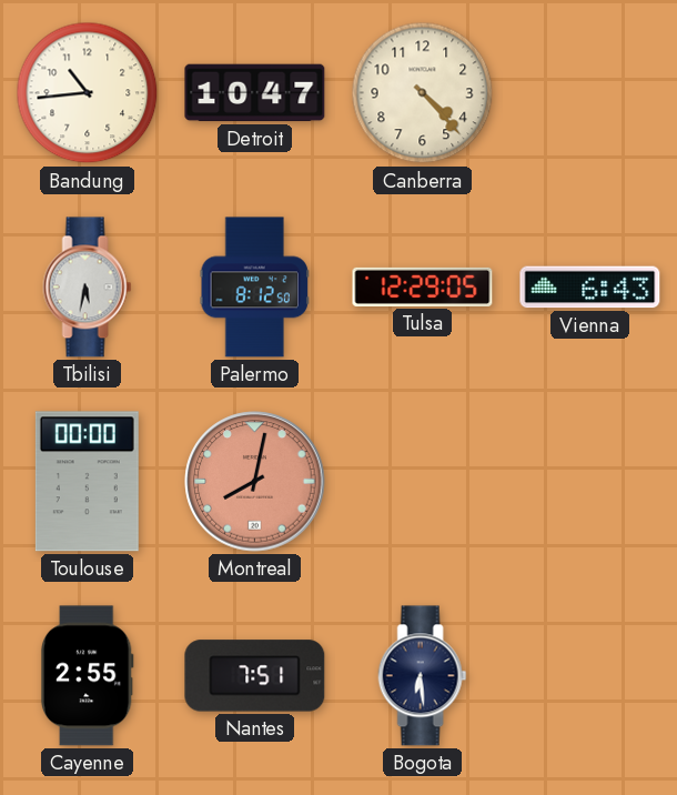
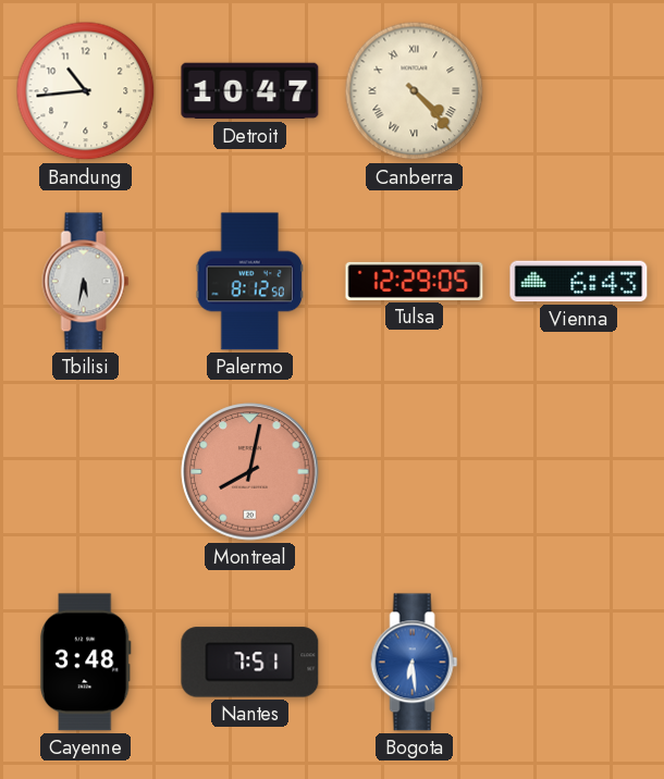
Canberra numerals: Arabic -> Roman (415, 91)
Toulouse: 00:00 -> none (87, 482)
Cayenne: 2:55 -> 3:48 (85, 663)
Bogota dial: navy -> blue (415, 663)
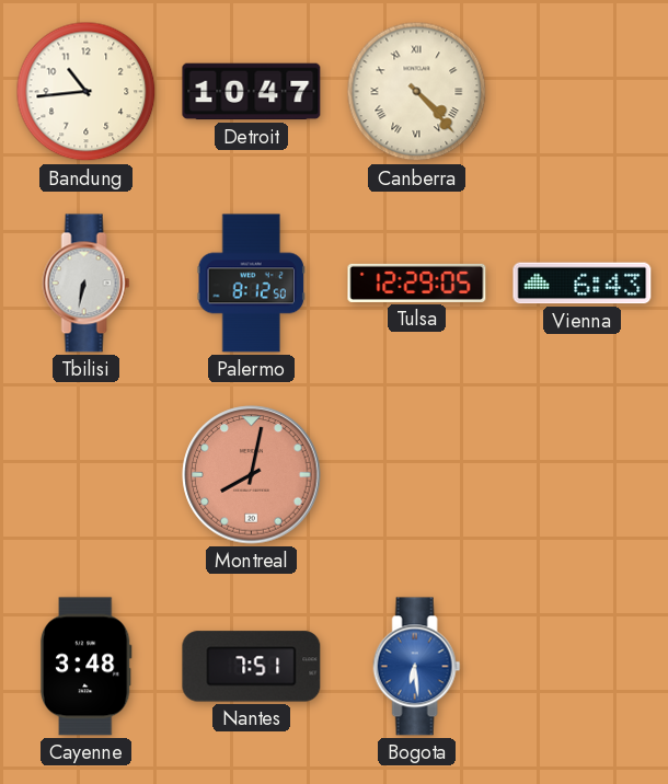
Tbilisi: 5:32 -> 6:32 (87, 284)
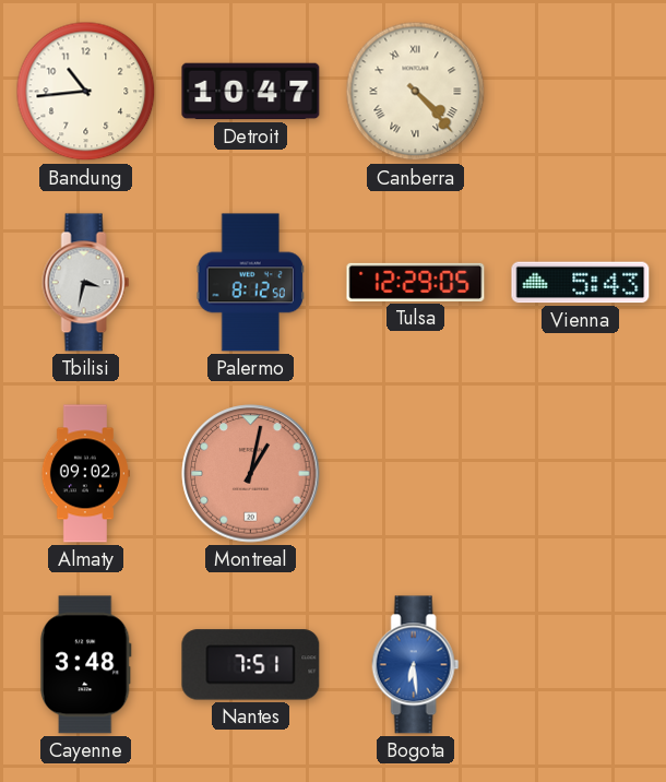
Tbilisi: 6:32 -> 3:32 (86, 283)
Vienna: 6:43 -> 5:43 (581, 283)
Almaty: none -> 09:02 (85, 474)
Montreal: 8:02 -> 1:02 (251, 474)
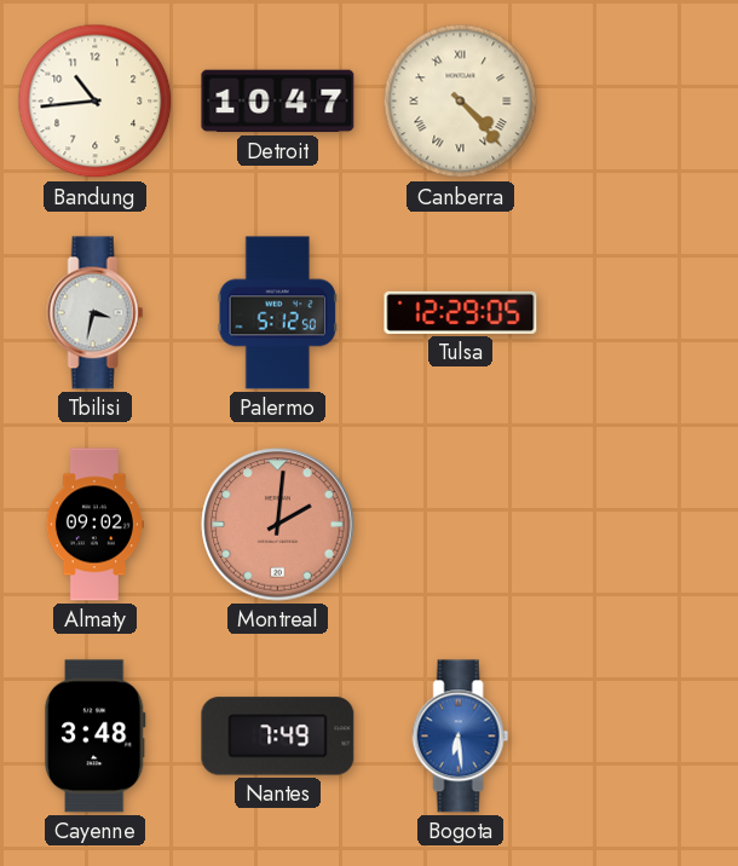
Palermo: 8:12 -> 5:12 (277, 313)
Vienna: 5:43 -> none (581, 283)
Montreal: 1:02 -> 2:01 (278, 525)
Nantes: 7:51 -> 7:49 (278, 737)
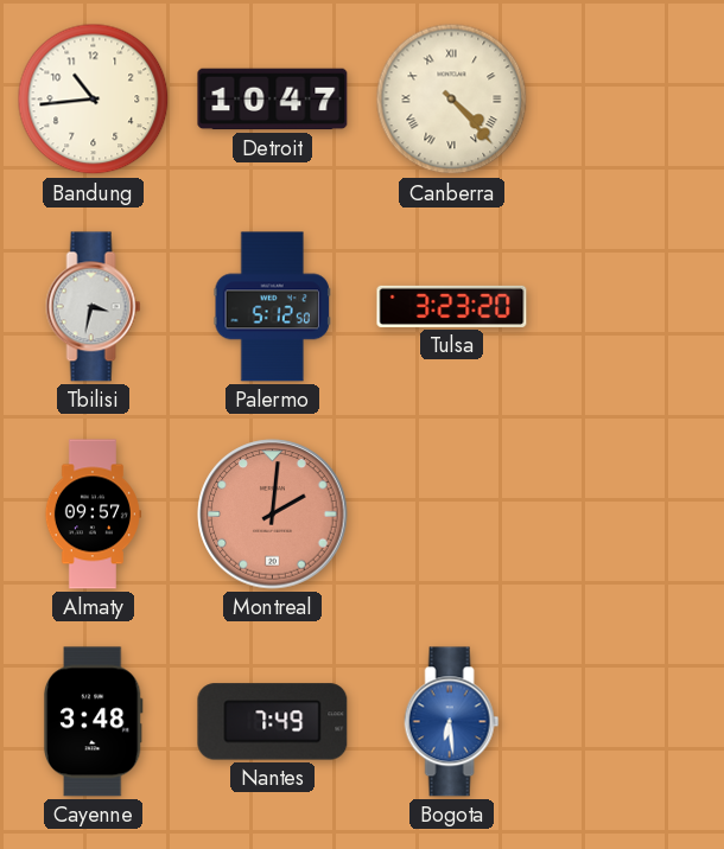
Tulsa: 12:29 -> 3:23 (452, 306)
Almaty: 09:02 -> 09:57 (93, 515)
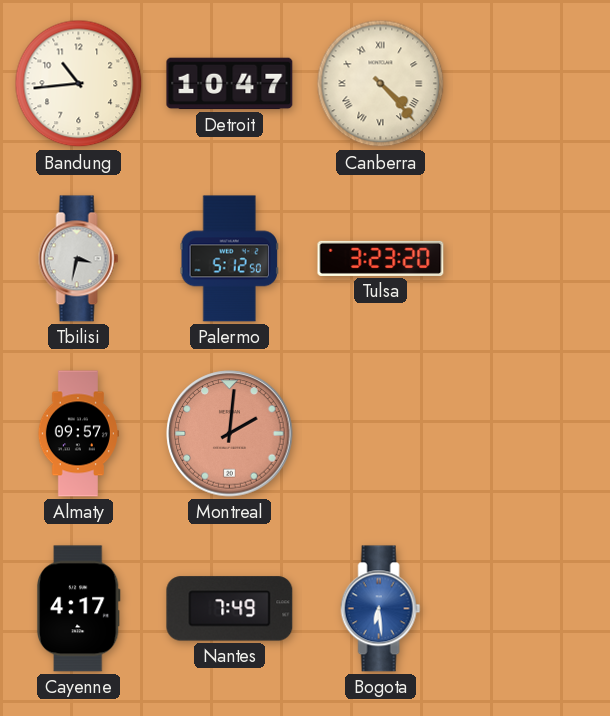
Cayenne: 3:48 -> 4:17 (78, 609)
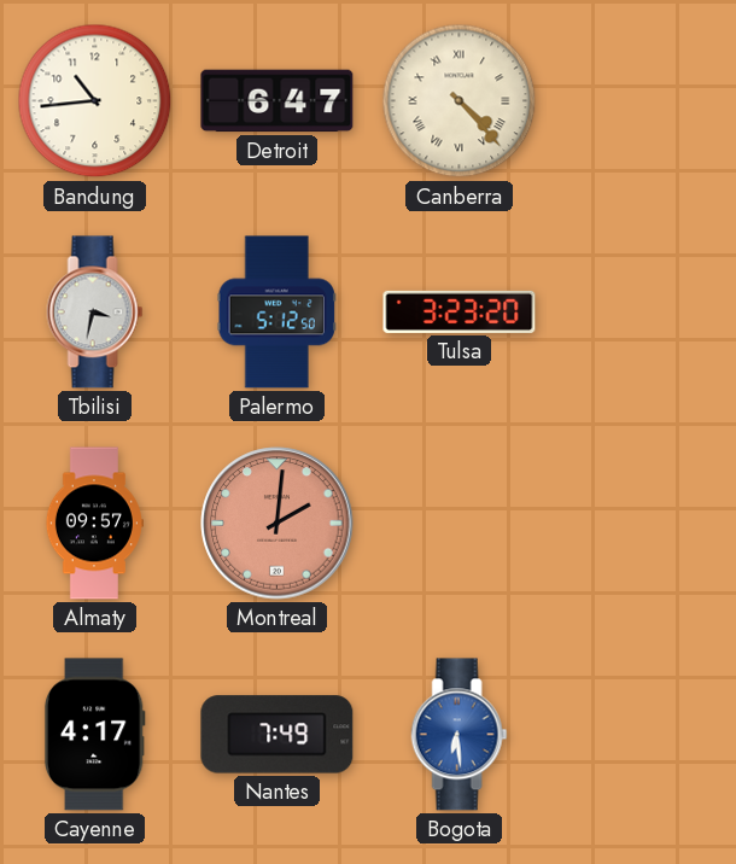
Detroit: 10:47 -> 6:47 (278, 101)
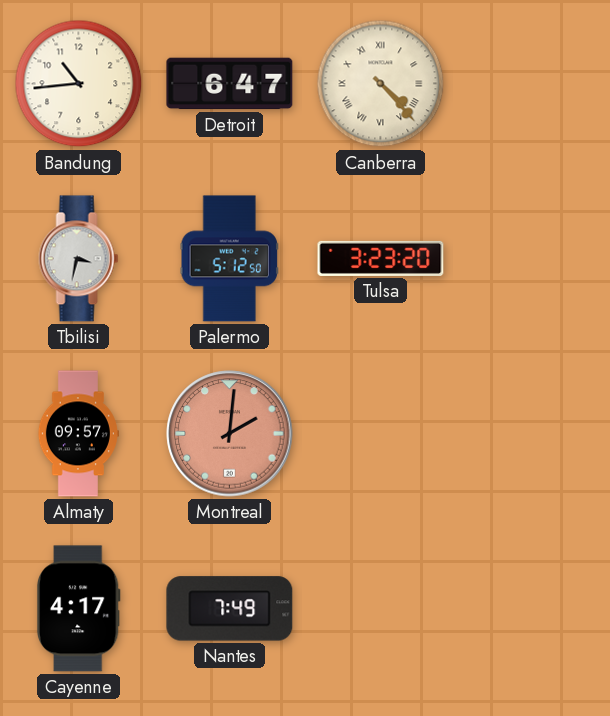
Bogota: 6:29 -> none (460, 735)
